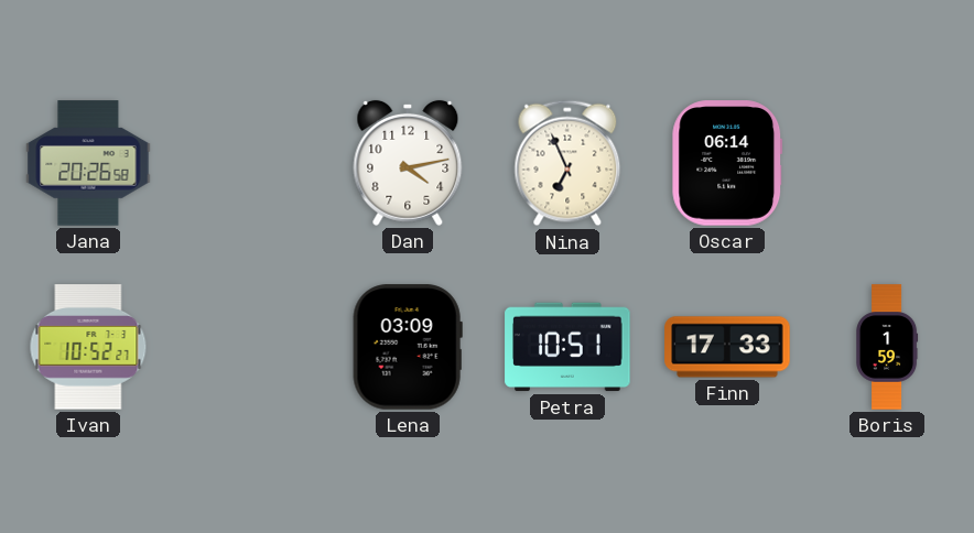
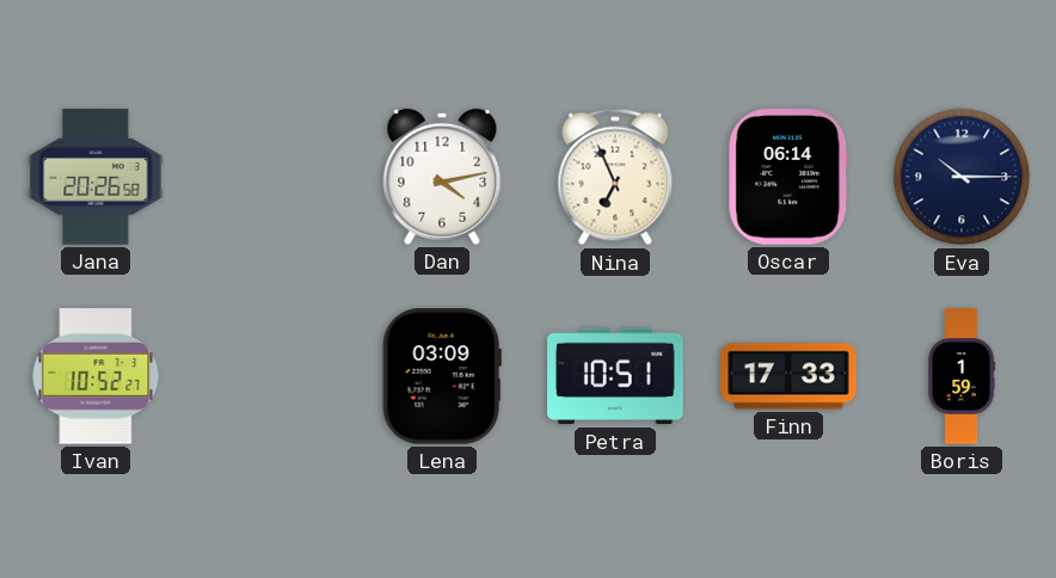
Eva: none -> 10:15 (962, 177)
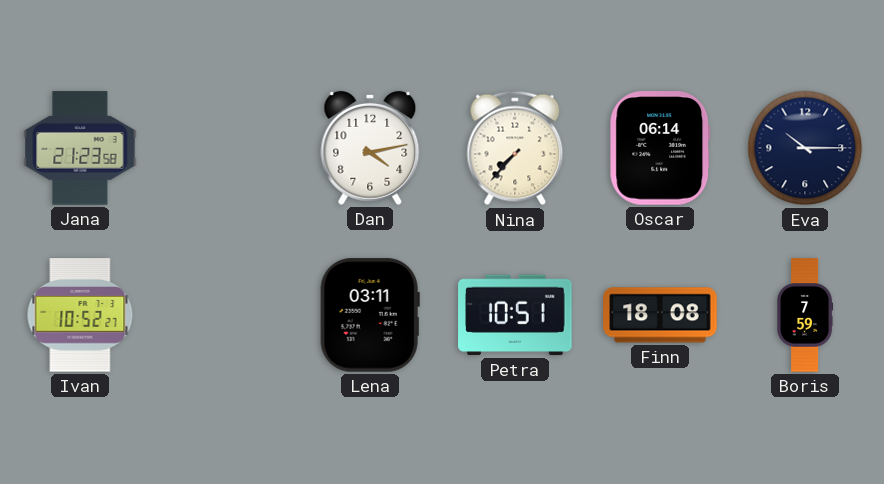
Jana: 20:26 -> 21:23 (80, 148)
Nina: 6:56 -> 7:37 (515, 148)
Lena: 03:09 -> 03:11 (370, 315)
Finn: 17:33 -> 18:08 (660, 315)
Boris: 1:59 -> 7:59 (805, 315)
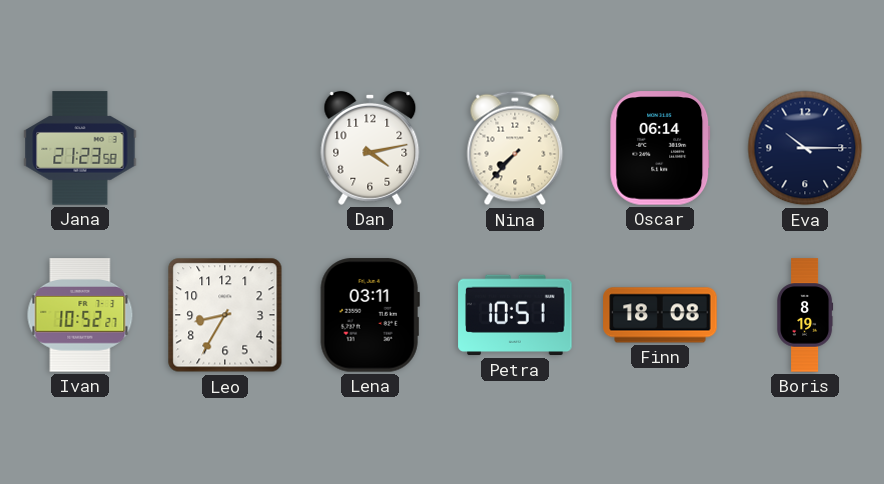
Leo: none -> 8:35 (225, 315)
Boris: 7:59 -> 8:19 (805, 315)
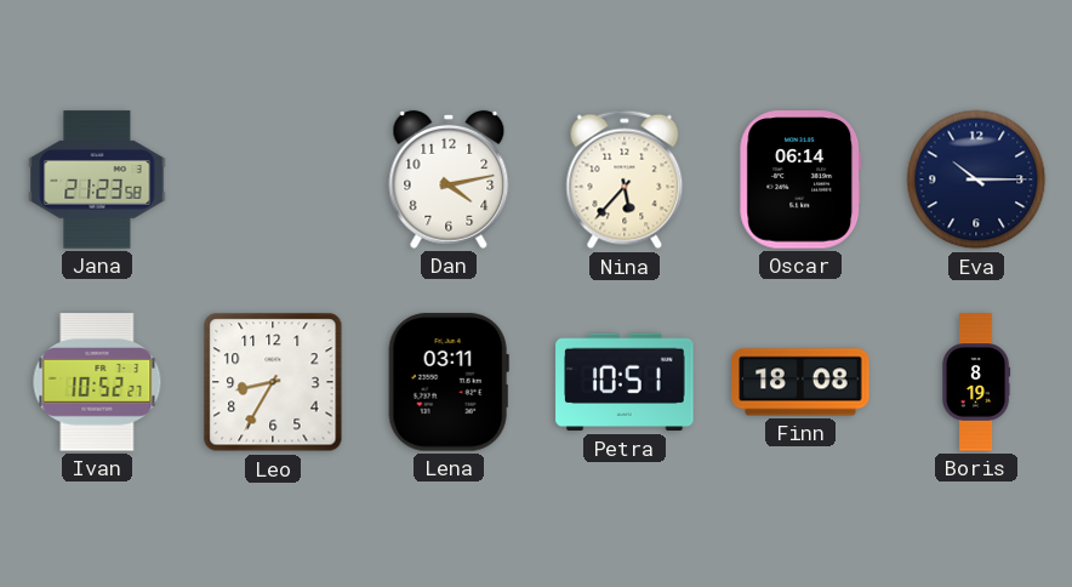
Nina: 7:37 -> 5:37 (625, 179)
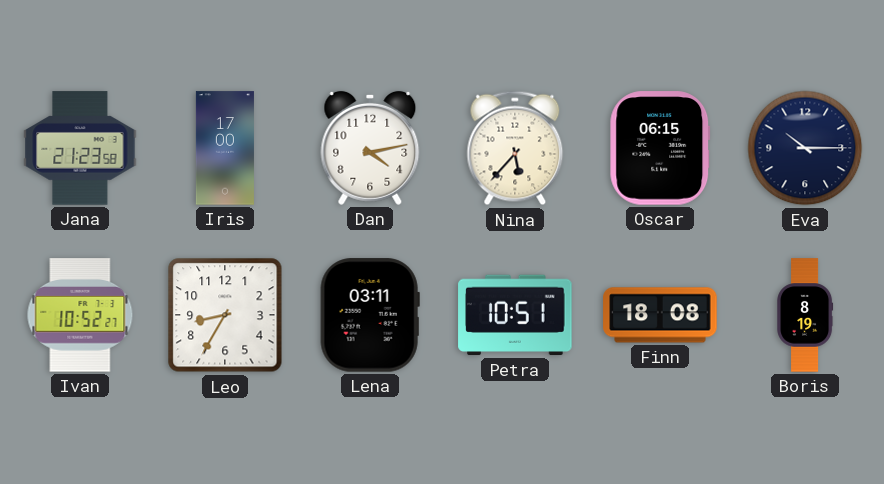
Iris: none -> 17:00 (225, 148)
Oscar: 06:14 -> 06:15 (660, 148)
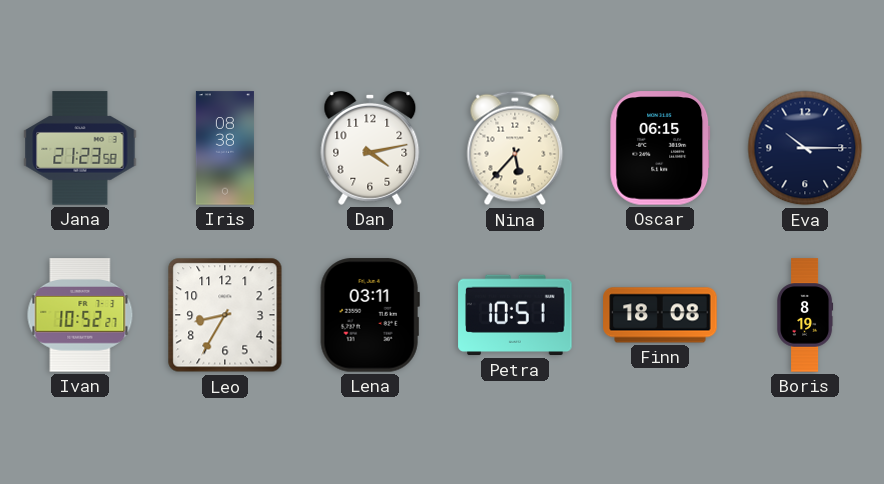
Iris: 17:00 -> 08:38 (225, 148)
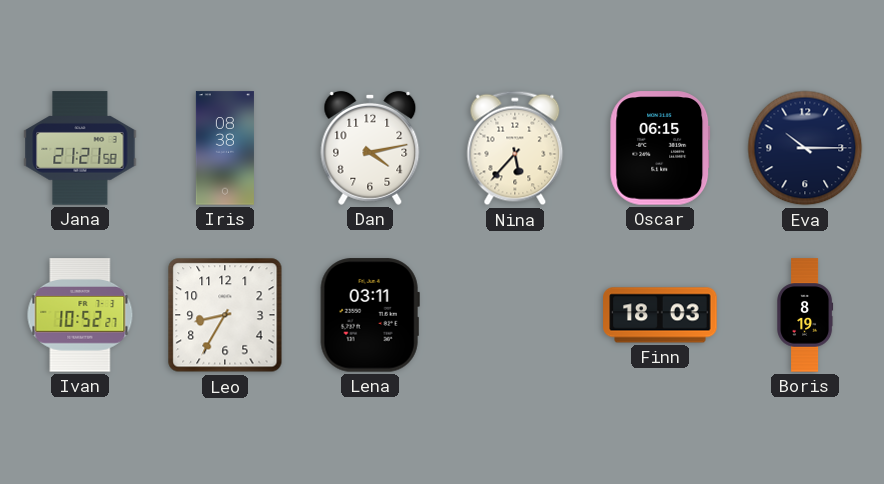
Jana: 21:23 -> 21:21 (80, 148)
Petra: 10:51 -> none (515, 315)
Finn: 18:08 -> 18:03 (660, 315)
